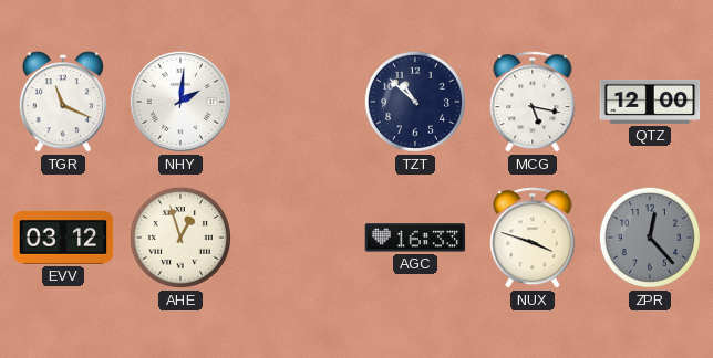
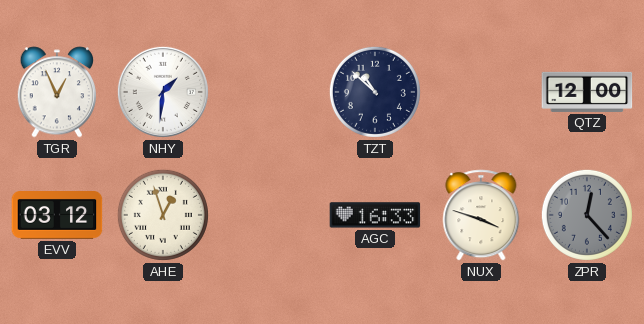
TGR: 11:19 -> 12:56 (57, 92)
NHY: 2:01 -> 1:31 (163, 92)
MCG: 5:17 -> none (533, 102)
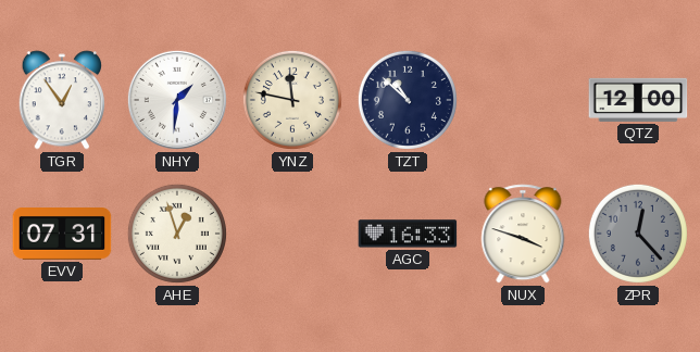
TGR: 12:56 -> 12:54 (62, 100)
YNZ: none -> 11:47 (292, 100)
EVV: 03:12 -> 07:31 (62, 235)
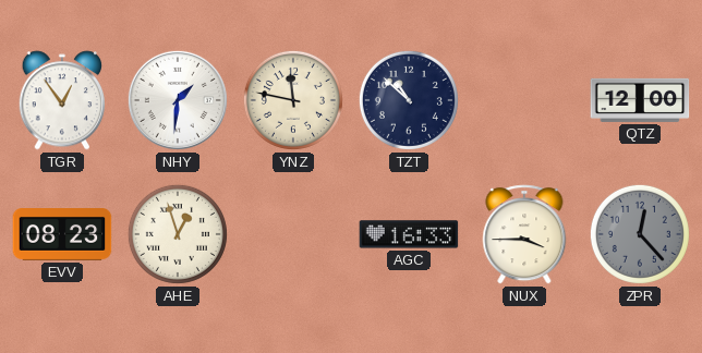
EVV: 07:31 -> 08:23 (62, 235)
NUX: 3:48 -> 3:45 (524, 234)
